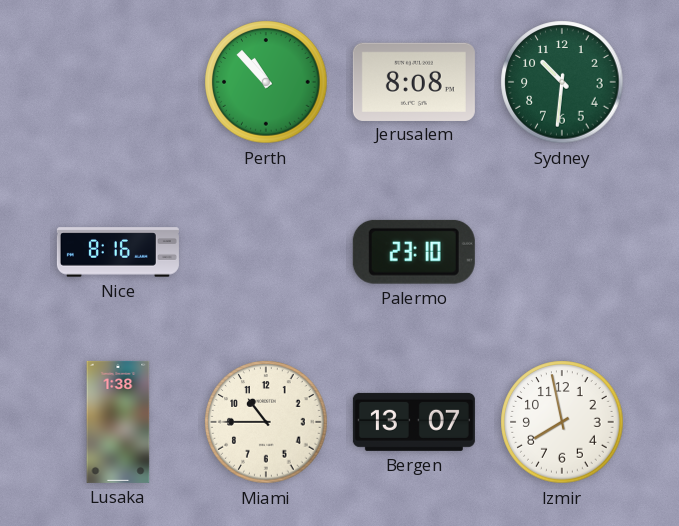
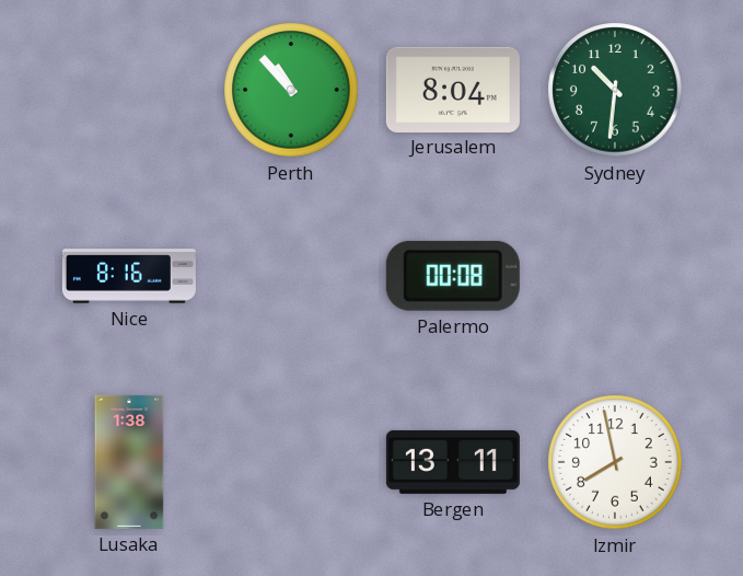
Jerusalem: 8:08 -> 8:04 (453, 89)
Palermo: 23:10 -> 00:08 (453, 276)
Miami: 10:45 -> none (266, 422)
Bergen: 13:07 -> 13:11 (453, 462)
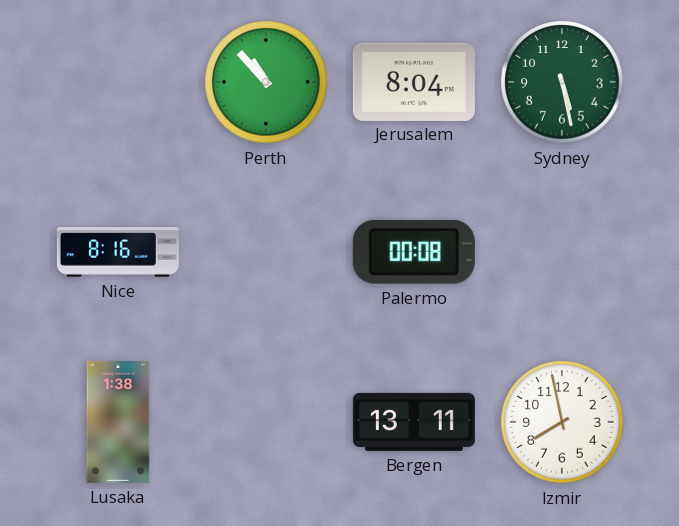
Sydney: 10:31 -> 5:28 (562, 82)
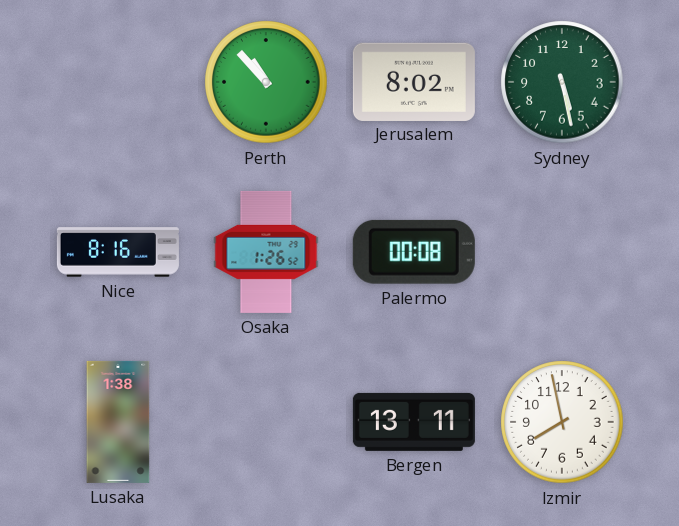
Jerusalem: 8:04 -> 8:02 (414, 81)
Osaka: none -> 1:26 (266, 252)
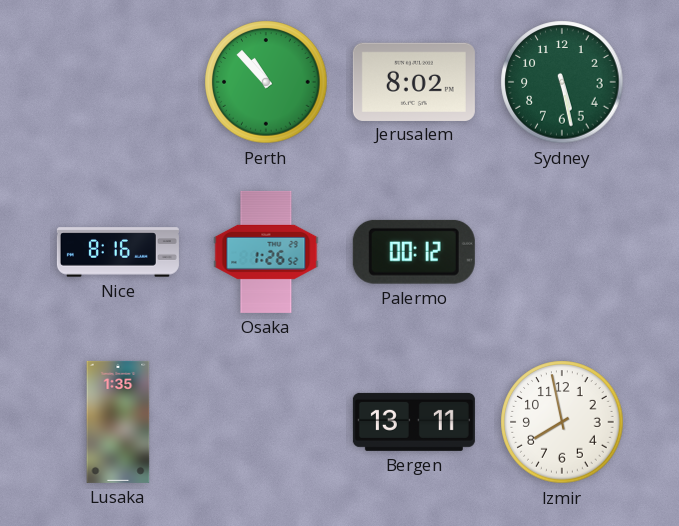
Palermo: 00:08 -> 00:12 (414, 252)
Lusaka: 1:38 -> 1:35 (118, 422)
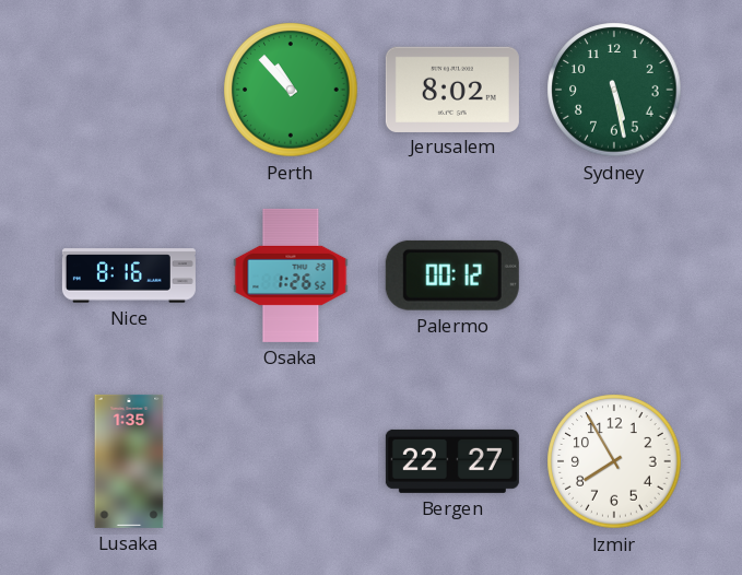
Bergen: 13:11 -> 22:27 (452, 461)
Izmir: 7:58 -> 7:55 (614, 461)
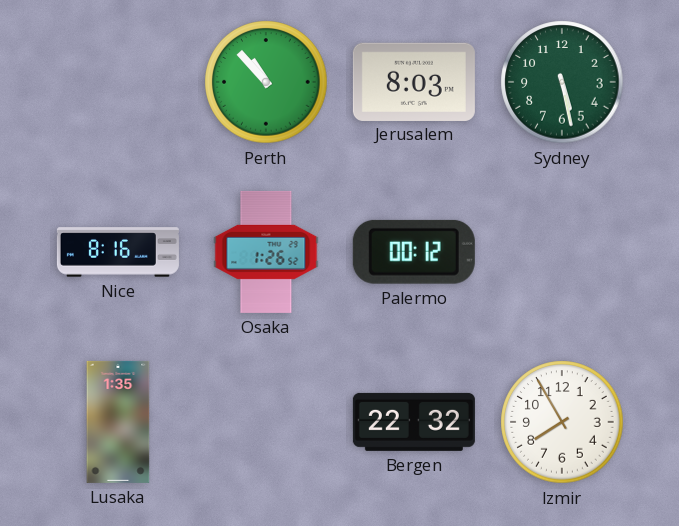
Jerusalem: 8:02 -> 8:03 (414, 81)
Bergen: 22:27 -> 22:32 (414, 422)
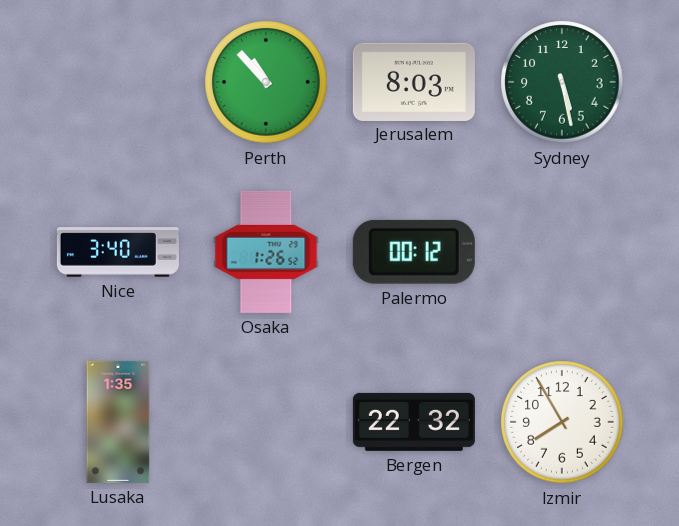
Nice: 8:16 -> 3:40 (118, 252)
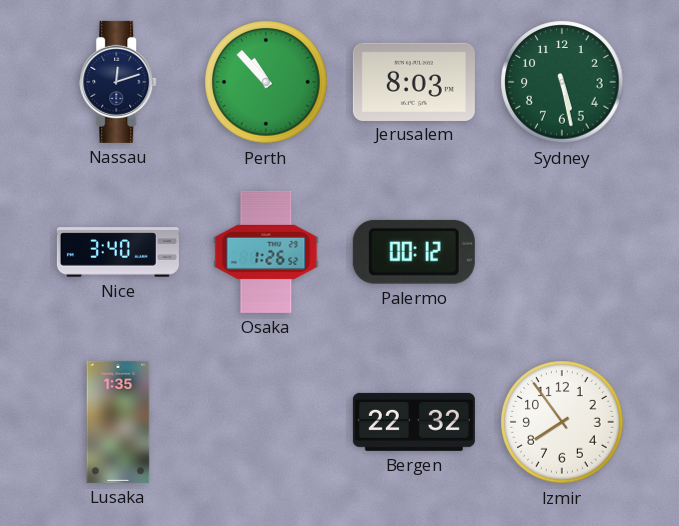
Nassau: none -> 12:12 (119, 82)
Izmir: 7:55 -> 7:54 (562, 422)
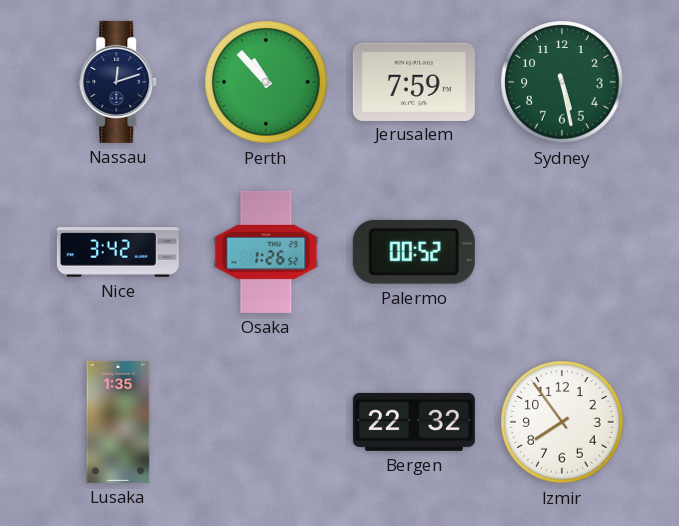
Jerusalem: 8:03 -> 7:59 (414, 81)
Nice: 3:40 -> 3:42 (118, 252)
Palermo: 00:12 -> 00:52 (414, 252)
